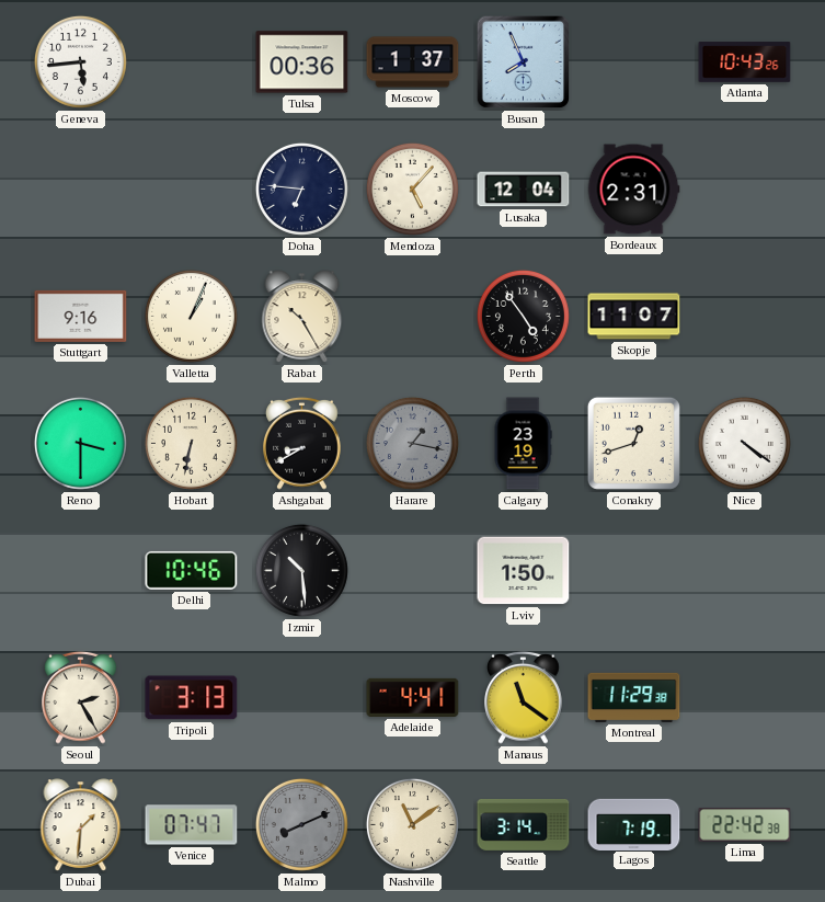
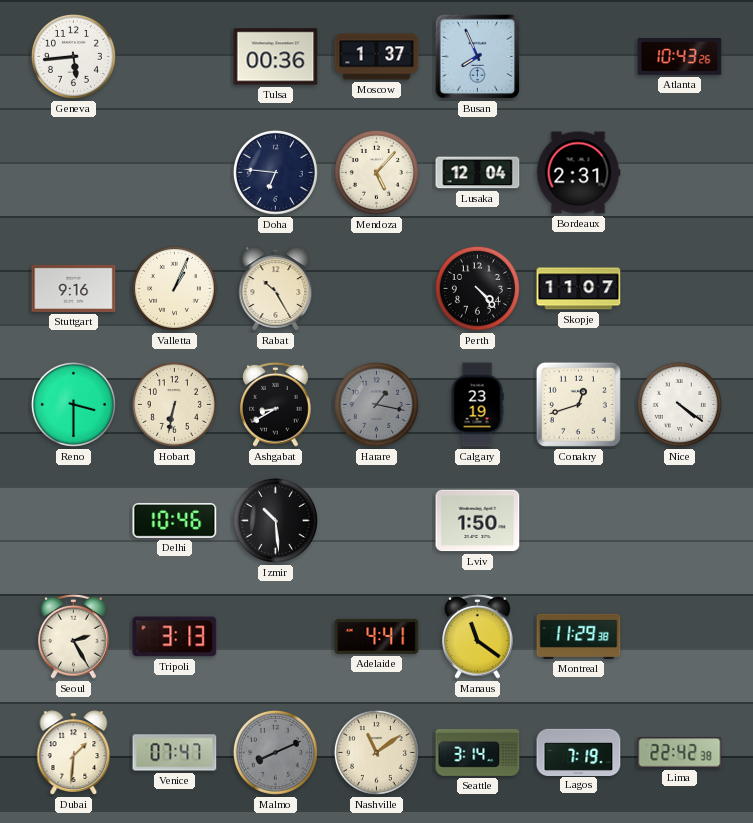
Perth: 4:54 -> 4:23 (477, 288)
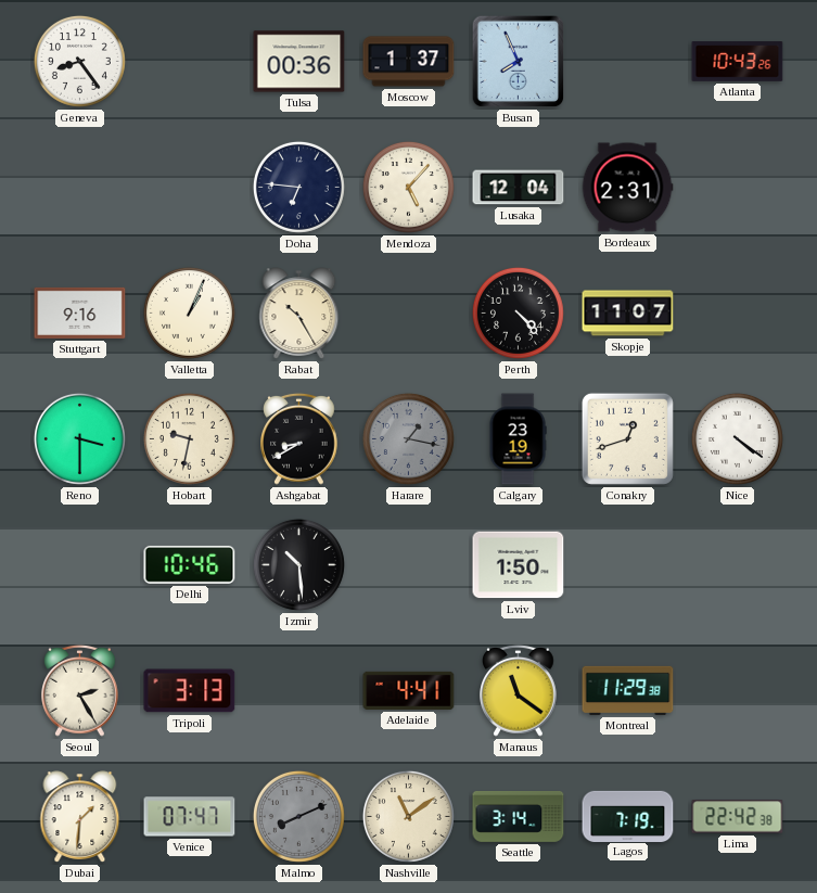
Geneva: 5:44 -> 8:24 (79, 61)
Hobart: 6:32 -> 9:32 (189, 438)
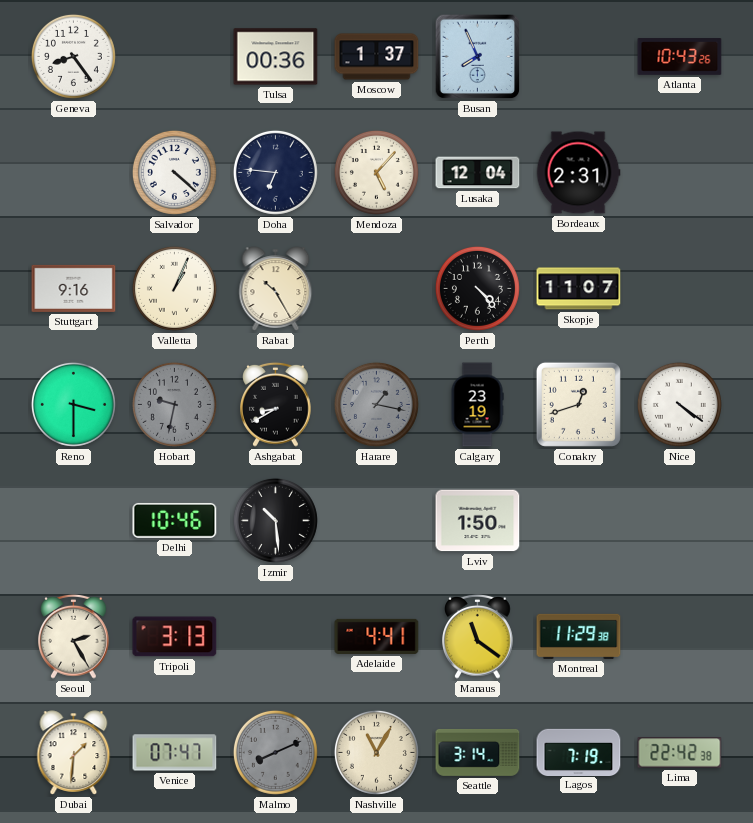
Salvador: none -> 4:22 (174, 172)
Hobart dial: cream -> grey (174, 404)
Nashville: 11:09 -> 11:05 (376, 752)
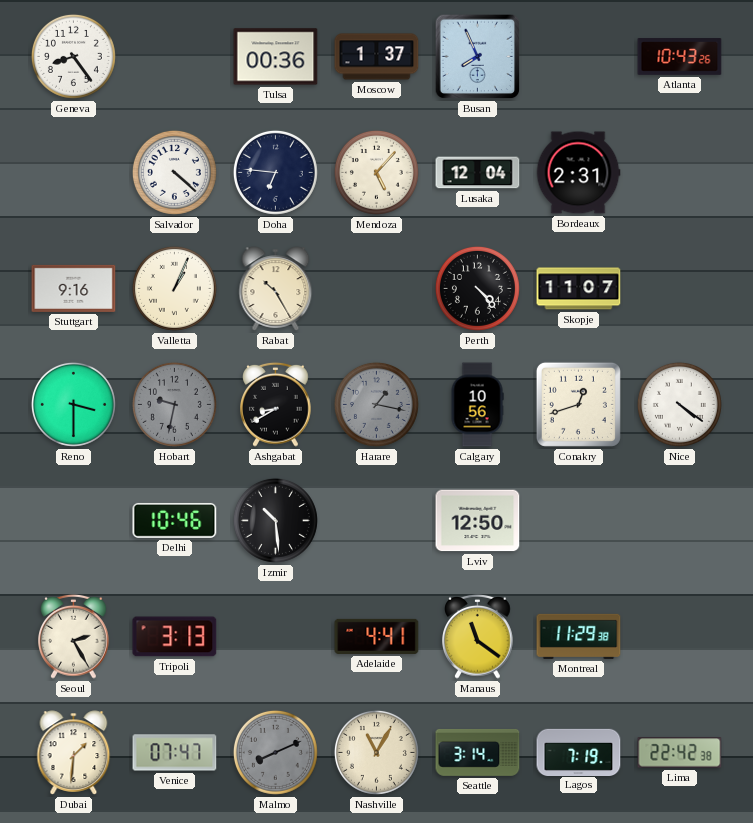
Calgary: 23:19 -> 10:56 (477, 405)
Lviv: 1:50 -> 12:50 (478, 521)
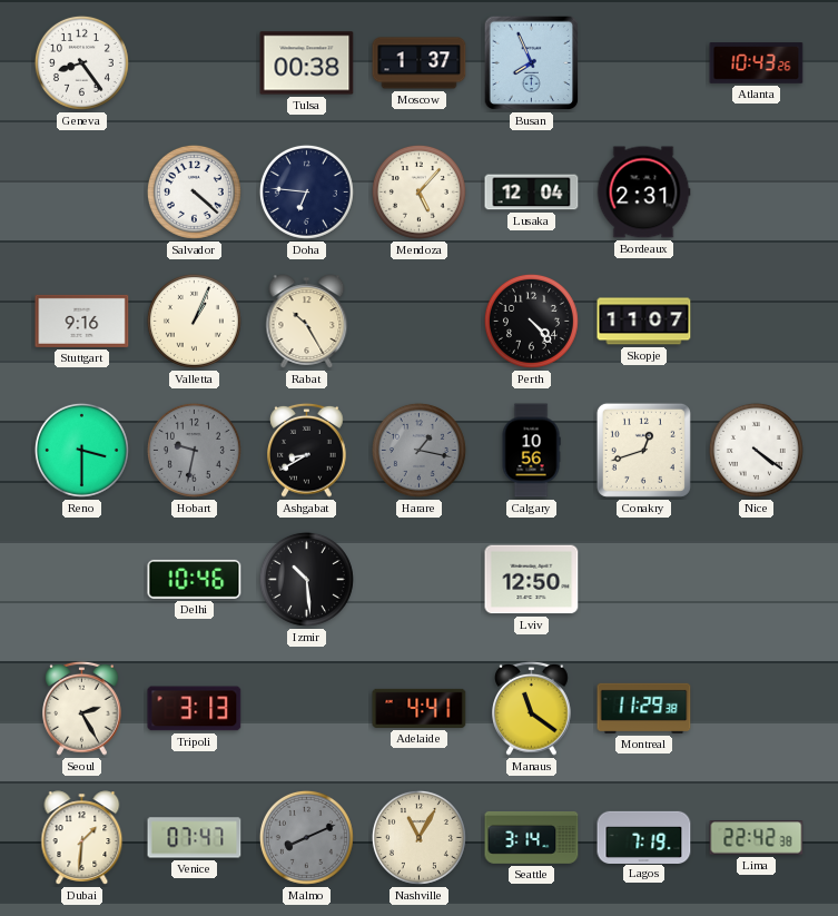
Tulsa: 00:36 -> 00:38 (307, 63)
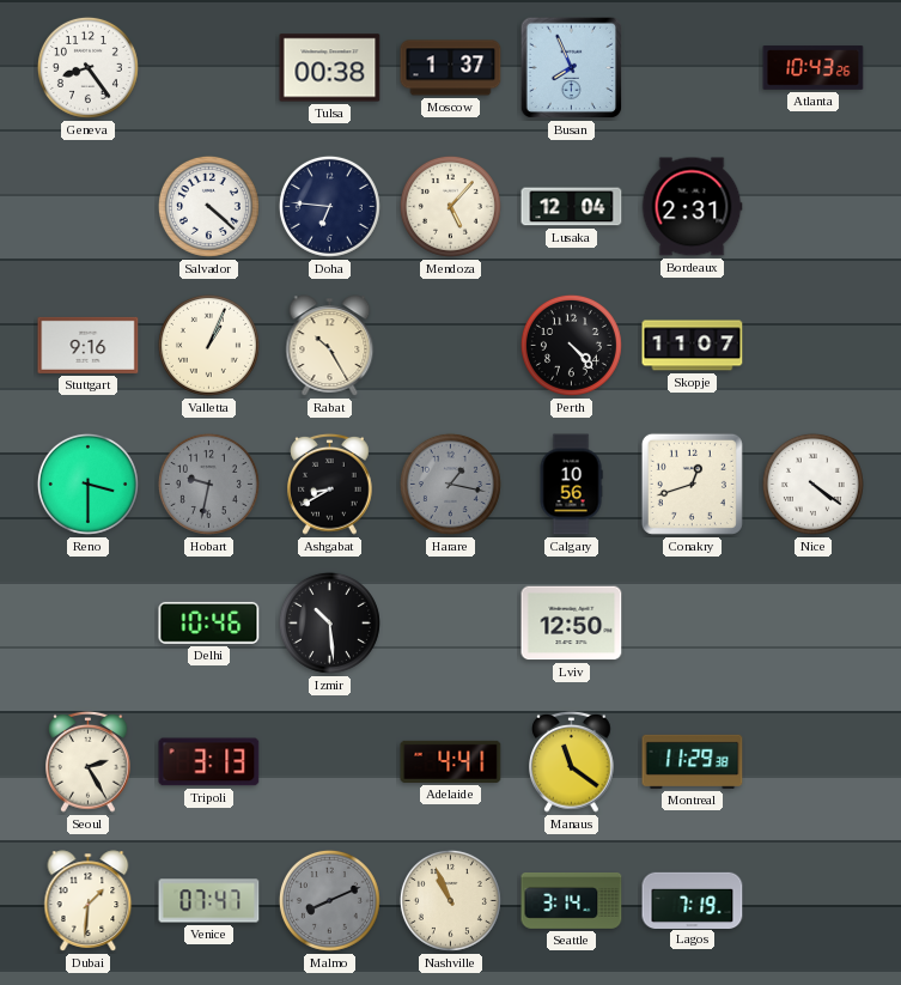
Nashville: 11:05 -> 10:56 (450, 900)
Lima: 22:42 -> none (757, 838)
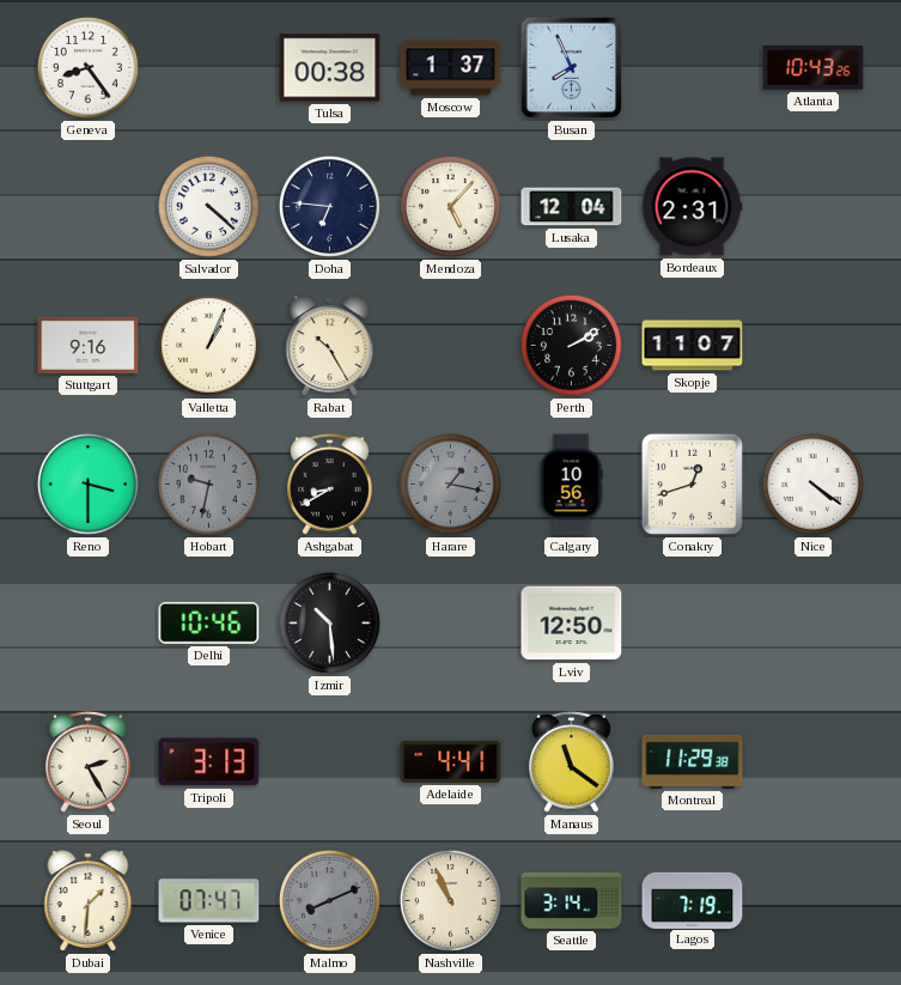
Perth: 4:23 -> 2:10 (571, 345)
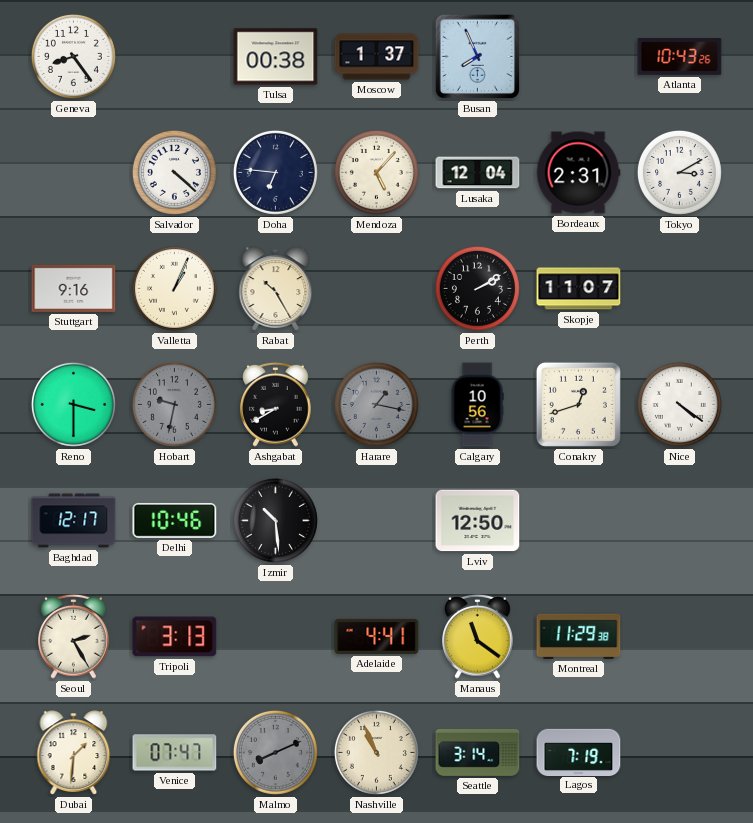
Tokyo: none -> 3:10 (679, 172)
Baghdad: none -> 12:17 (74, 521)
